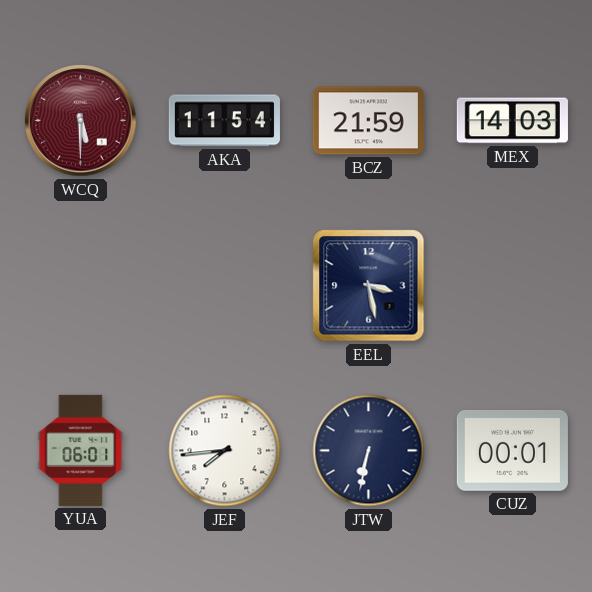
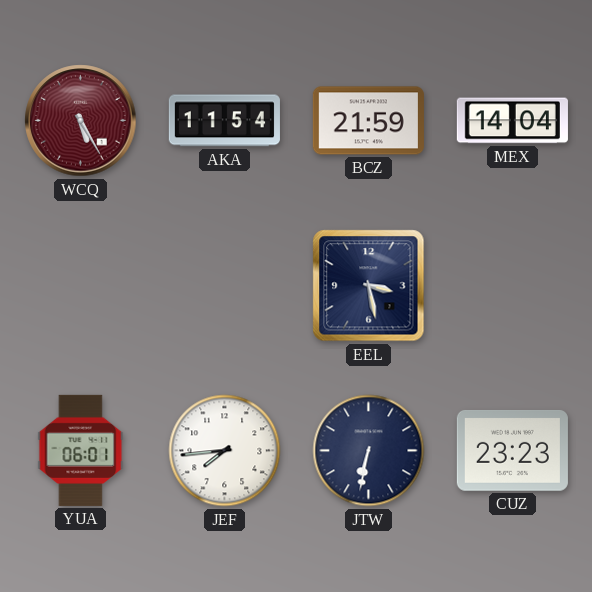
WCQ: 5:30 -> 5:25 (81, 121)
MEX: 14:03 -> 14:04 (512, 121)
CUZ: 00:01 -> 23:23 (512, 450)
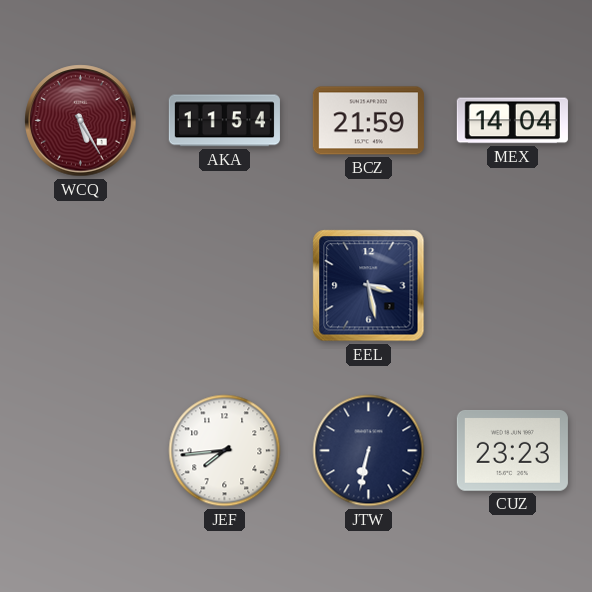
YUA: 06:01 -> none (81, 450)
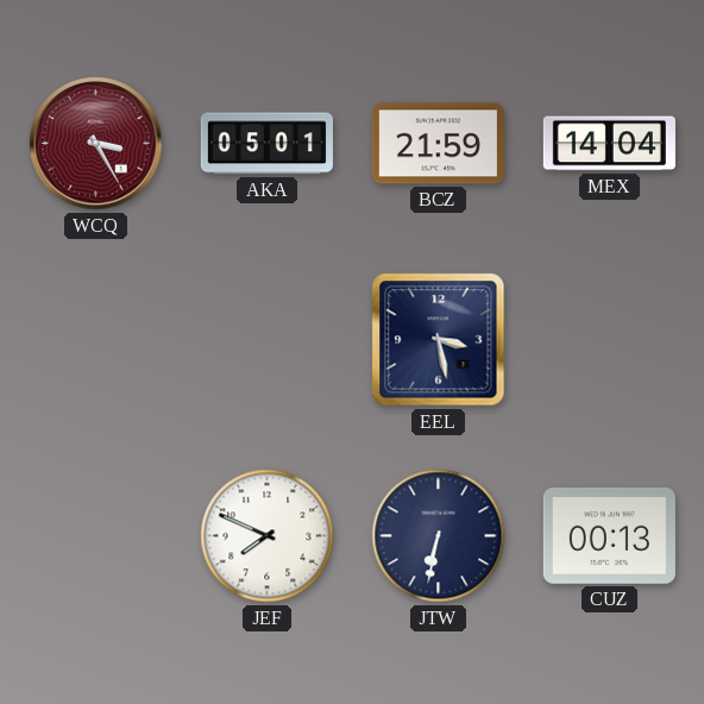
WCQ: 5:25 -> 3:25 (96, 144)
AKA: 11:54 -> 05:01 (266, 144)
JEF: 7:44 -> 7:49 (268, 536)
CUZ: 23:23 -> 00:13 (609, 535)
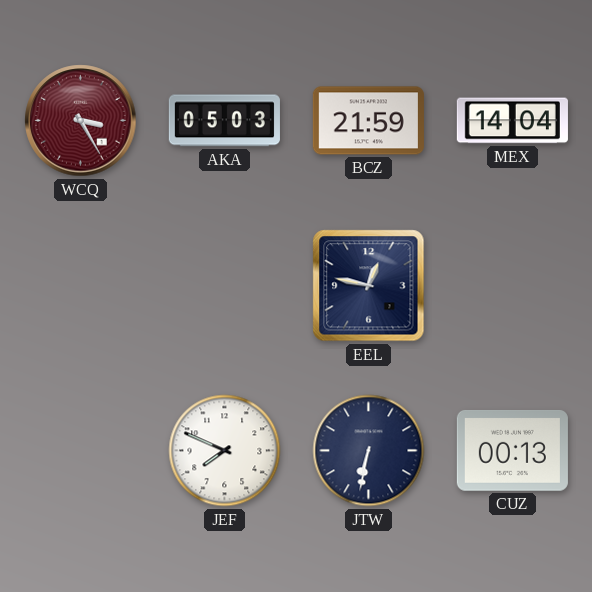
AKA: 05:01 -> 05:03 (224, 121)
EEL: 3:28 -> 12:47 (369, 286)
